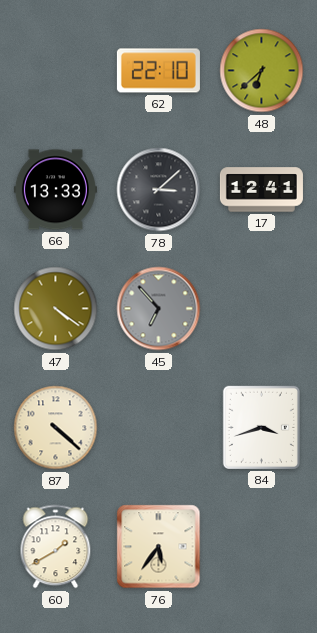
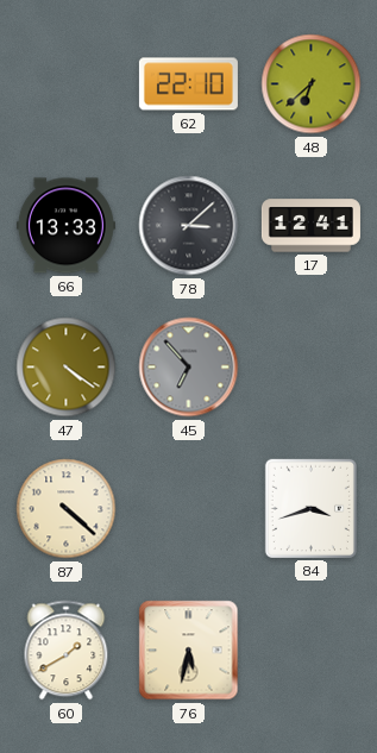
76: 5:36 -> 5:32 (189, 651)
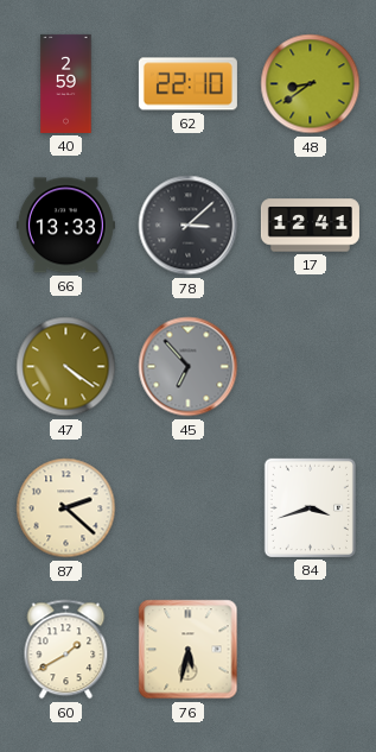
40: none -> 2:59 (66, 83)
48: 6:38 -> 8:39 (311, 84)
87: 4:22 -> 2:22 (66, 508)
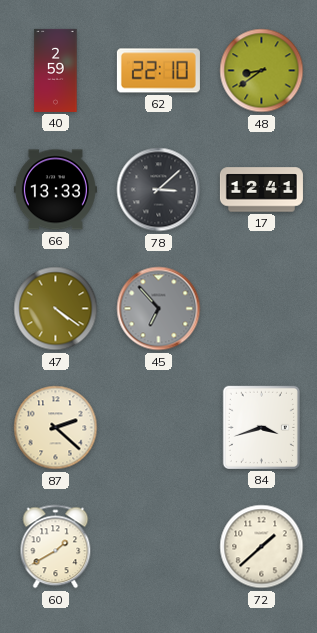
76: 5:32 -> none (189, 650)
72: none -> 1:38 (262, 547)
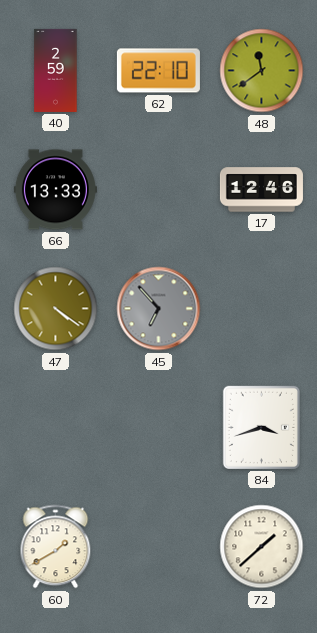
48: 8:39 -> 11:39 (262, 71)
78: 3:08 -> none (159, 190)
17: 12:41 -> 12:46 (261, 190)
87: 2:22 -> none (56, 428)
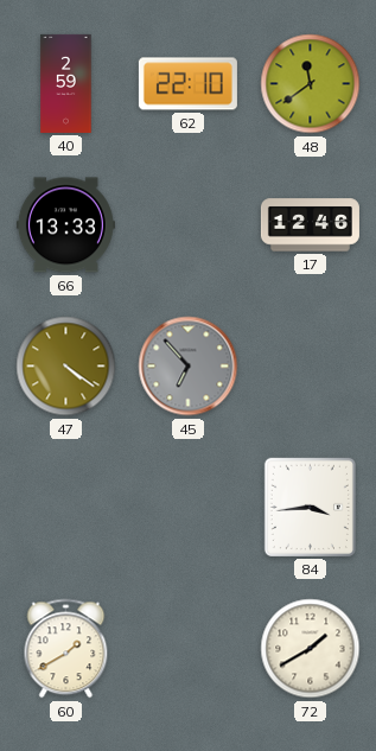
84: 3:42 -> 3:44 (310, 507)
72: 1:38 -> 1:40 (311, 649)
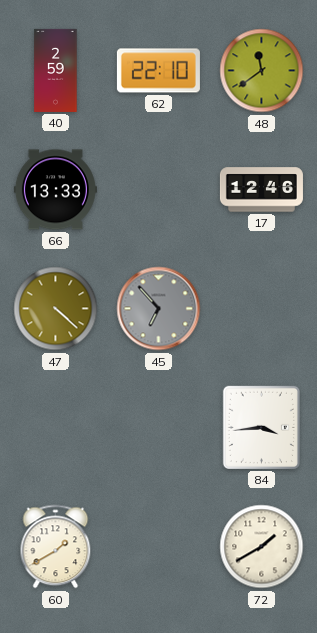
47: 4:21 -> 4:22 (56, 309)
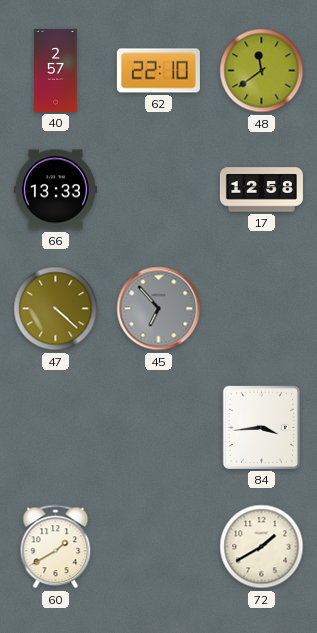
40: 2:59 -> 2:57 (56, 70)
17: 12:46 -> 12:58 (261, 190)
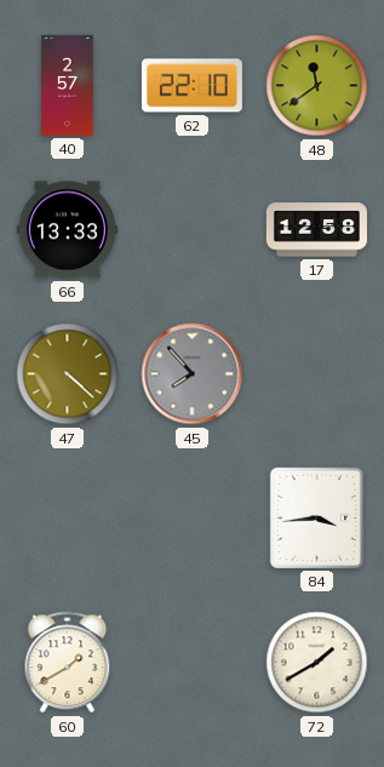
45: 6:53 -> 7:53 (193, 374)
